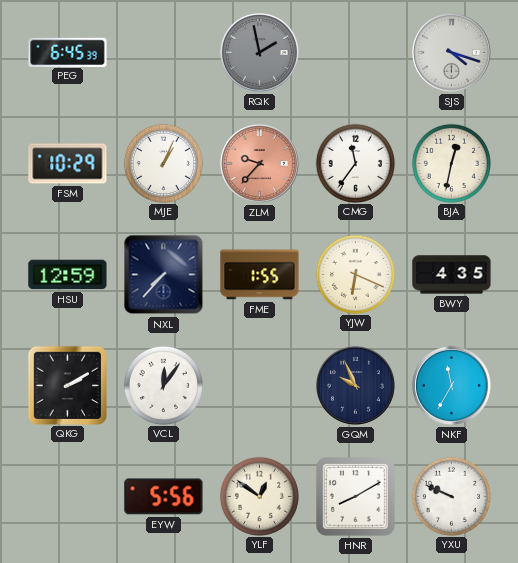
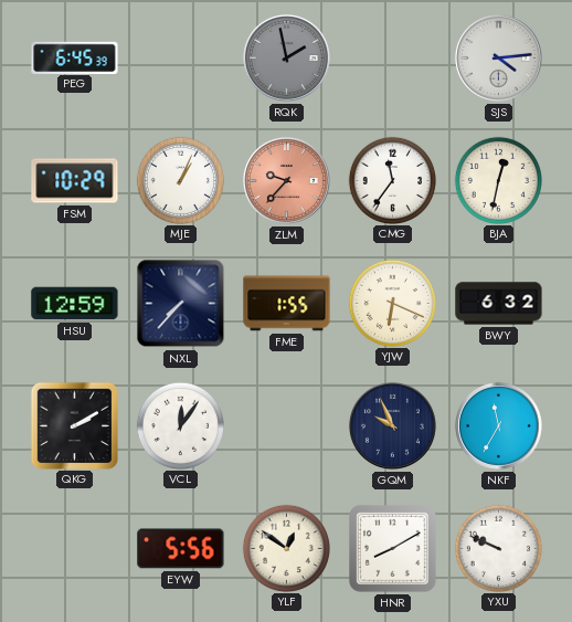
SJS: 4:18 -> 4:14 (498, 57)
BWY: 4:35 -> 6:32 (499, 304)
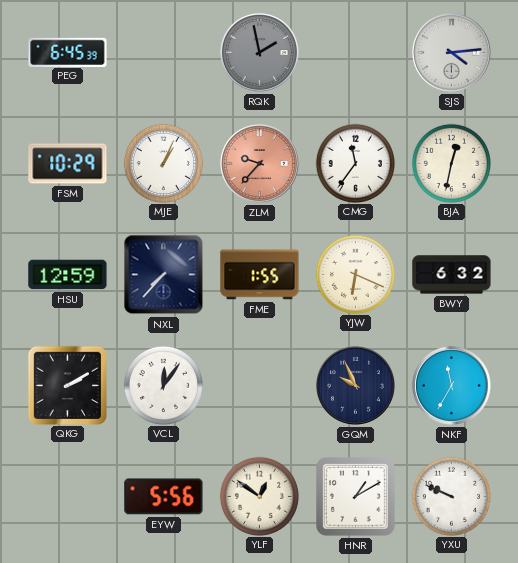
HNR: 8:10 -> 1:10 (356, 497)
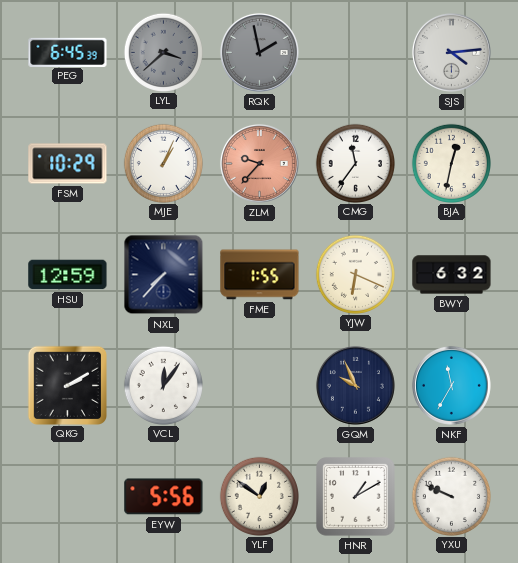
LYL: none -> 3:38 (163, 52)
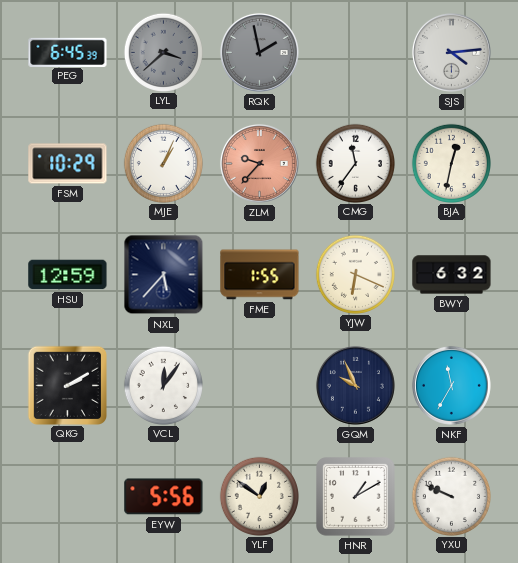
NXL: 7:37 -> 5:37 (164, 275)
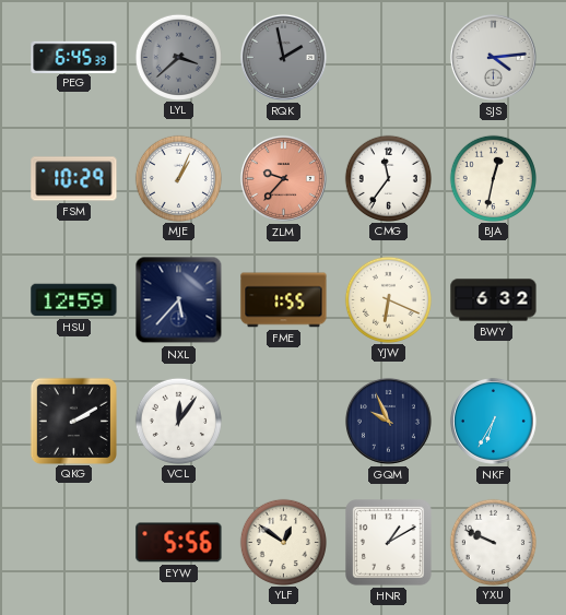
NKF: 11:35 -> 6:35 (493, 421)
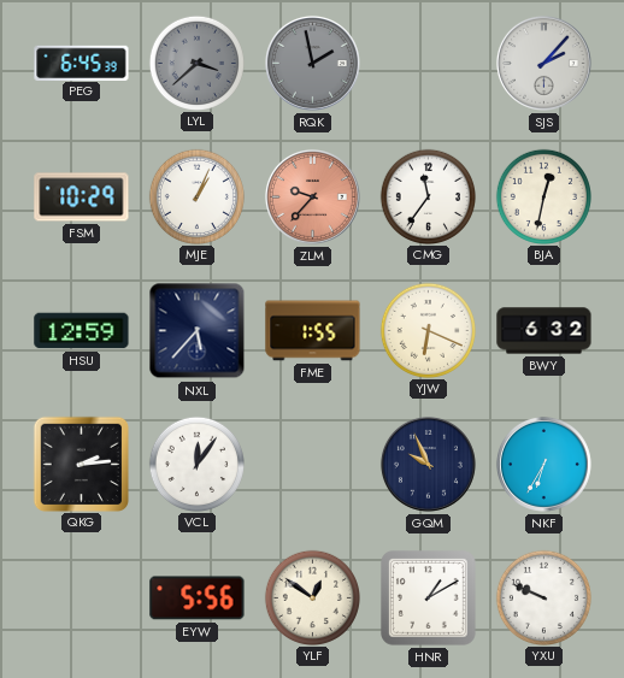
SJS: 4:14 -> 2:07 (543, 63)
QKG: 2:10 -> 2:14 (81, 464)
